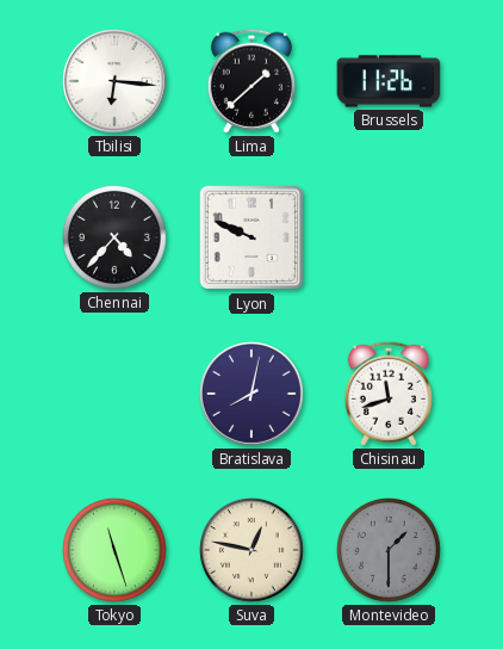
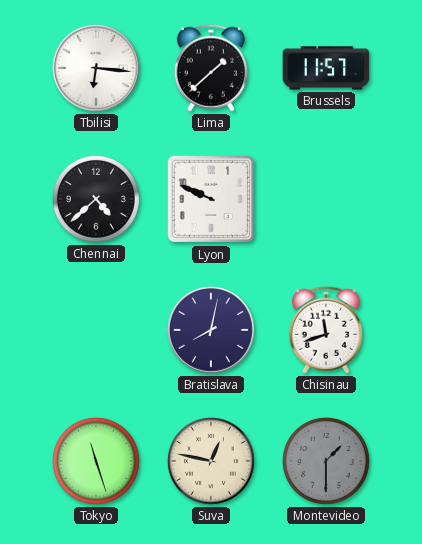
Brussels: 11:26 -> 11:57 (326, 68)
Chennai: 4:37 -> 4:38 (96, 199)
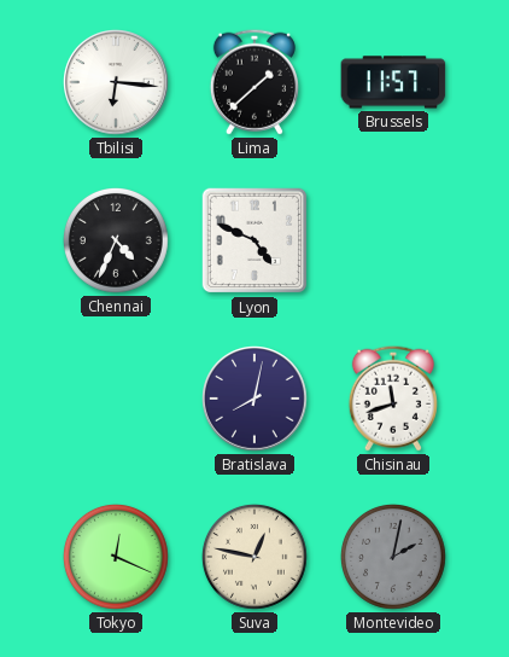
Chennai: 4:38 -> 4:34 (116, 240)
Lyon: 9:49 -> 4:49 (255, 240)
Tokyo: 11:27 -> 12:19 (116, 557)
Montevideo: 1:30 -> 2:02 (393, 557)
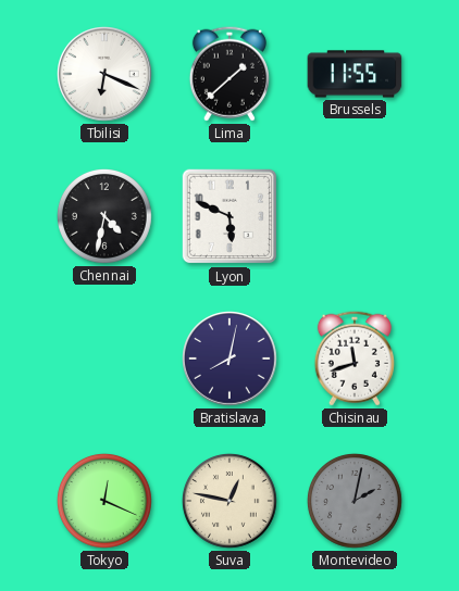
Tbilisi: 6:16 -> 6:19 (106, 75)
Brussels: 11:57 -> 11:55 (355, 74)
Chennai: 4:34 -> 4:32 (104, 216)
Lyon: 4:49 -> 5:49 (230, 216)
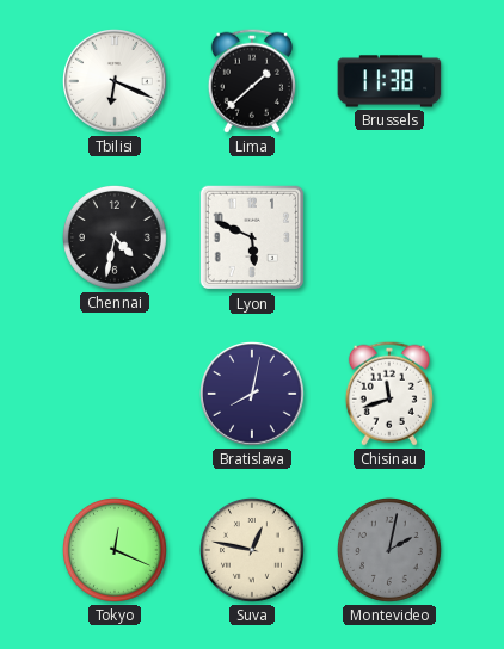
Brussels: 11:55 -> 11:38 (389, 81)
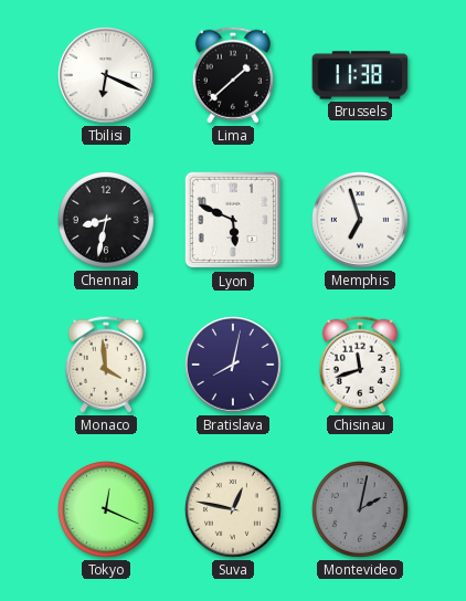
Chennai: 4:32 -> 8:32 (106, 220)
Memphis: none -> 6:57 (361, 221)
Monaco: none -> 3:59 (106, 365)
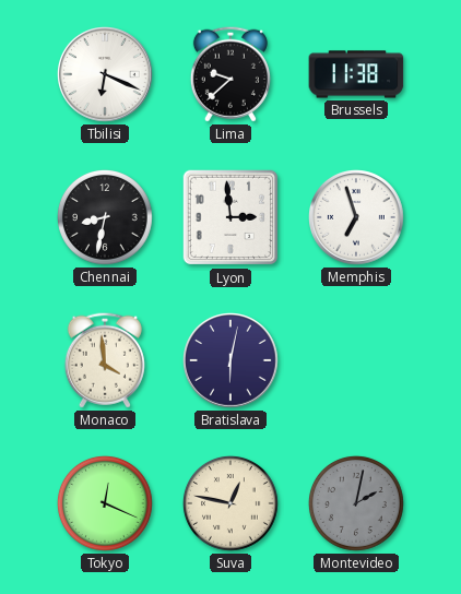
Lima: 1:38 -> 9:38 (230, 74)
Lyon: 5:49 -> 2:59 (230, 217)
Bratislava: 8:02 -> 6:02 (232, 361)
Chisinau: 11:42 -> none (360, 365)
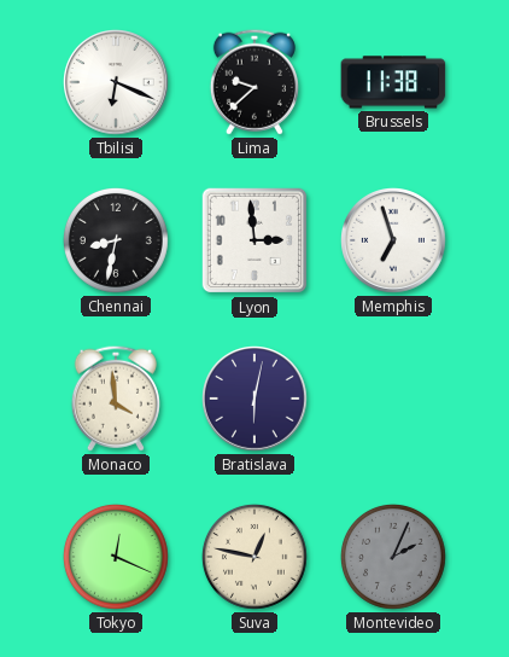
Montevideo: 2:02 -> 2:04 (393, 557)
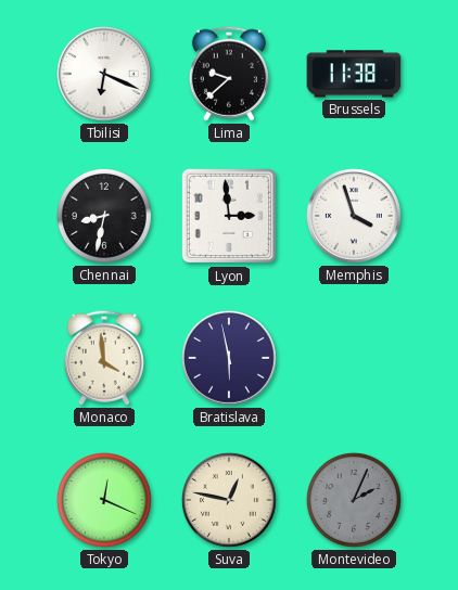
Memphis: 6:57 -> 3:57 (355, 217)
Bratislava: 6:02 -> 5:58 (230, 359)
